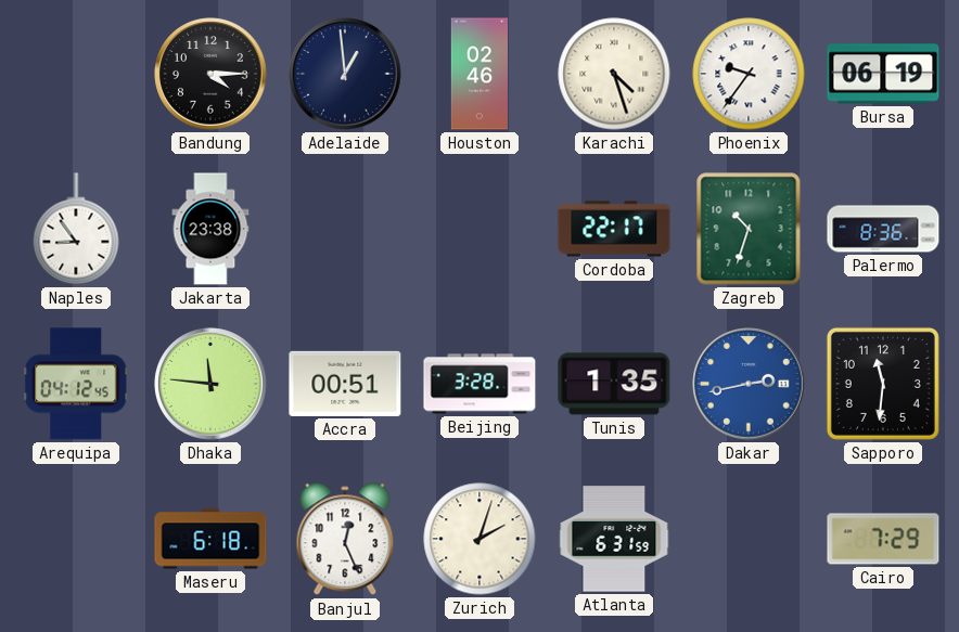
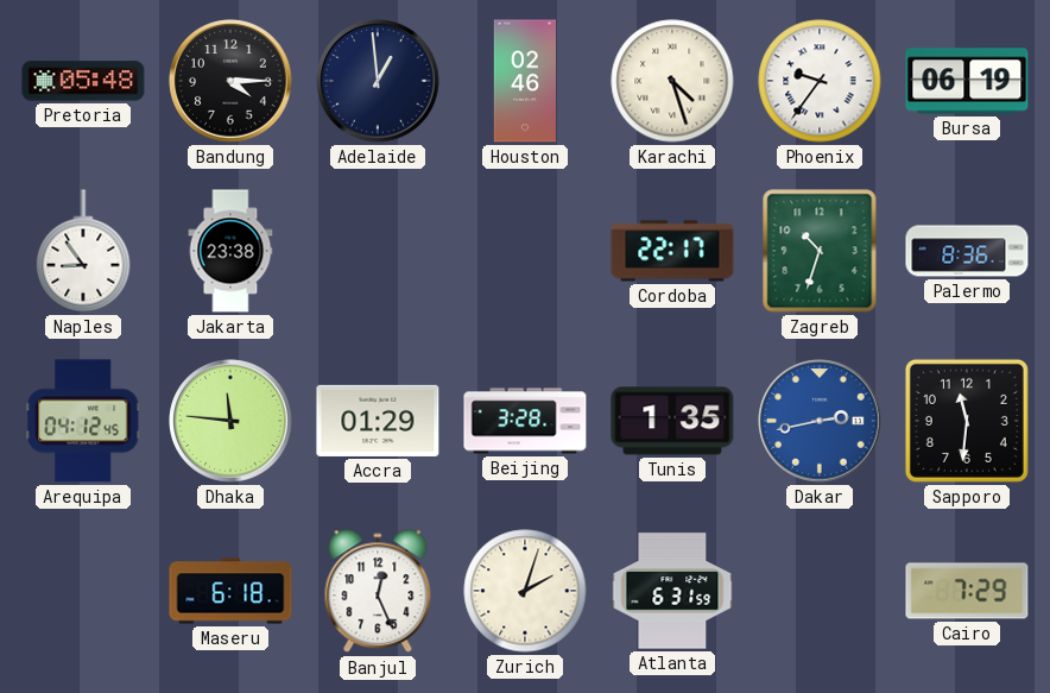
Pretoria: none -> 05:48 (83, 81)
Accra: 00:51 -> 01:29 (378, 421)
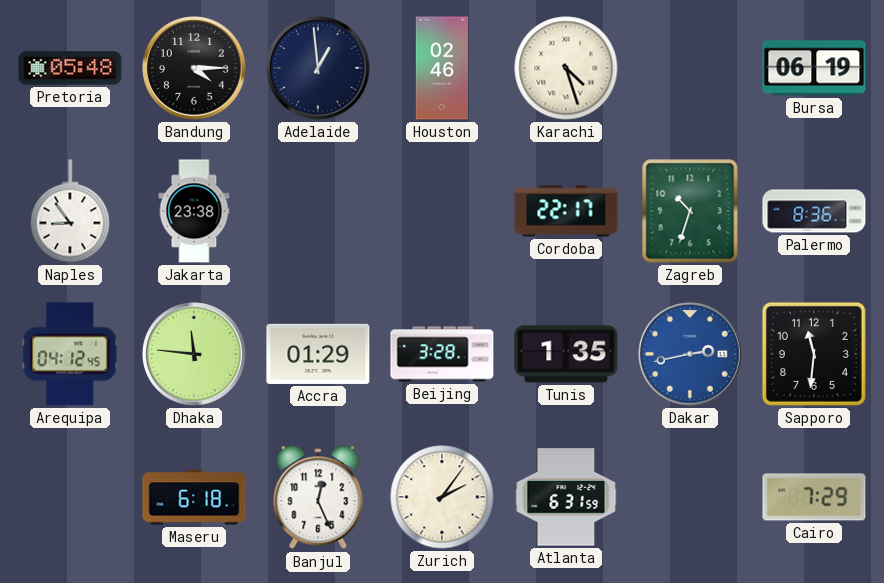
Phoenix: 9:36 -> none (820, 81)
Zurich: 2:03 -> 2:06 (442, 497)
